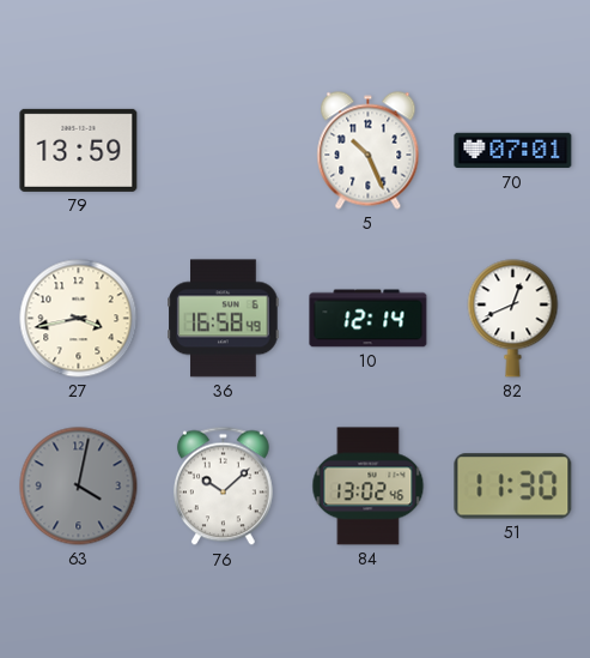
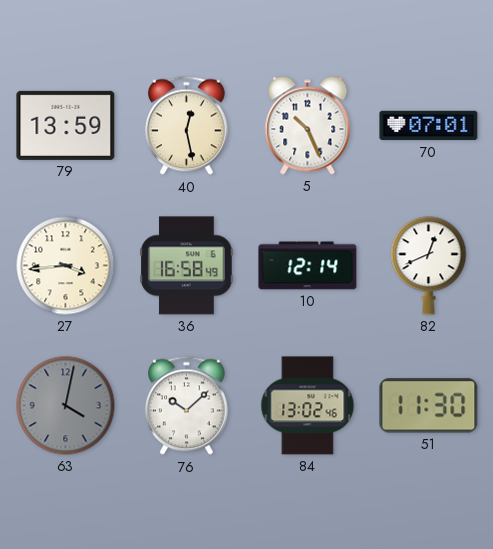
40: none -> 12:28 (186, 126)
27: 3:43 -> 3:44 (66, 266)
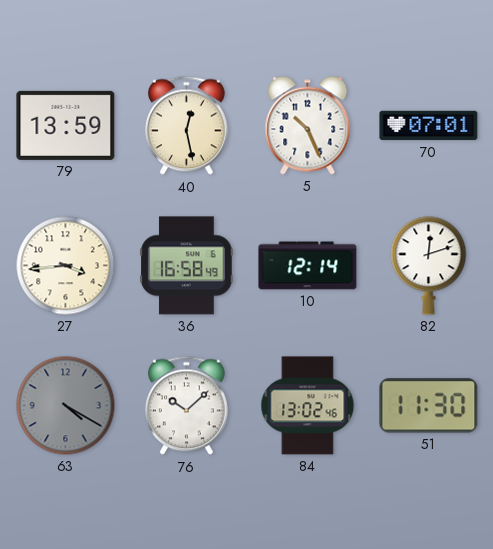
82: 12:41 -> 12:12 (429, 266)
63: 4:02 -> 4:20 (66, 406)
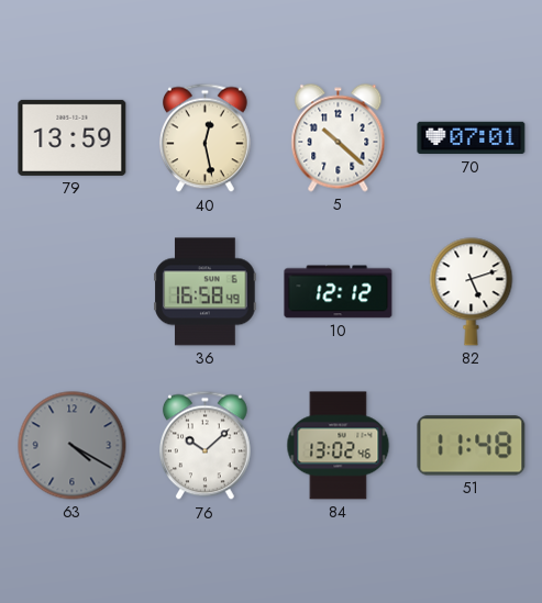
5: 10:26 -> 10:22 (339, 138)
27: 3:44 -> none (66, 266)
10: 12:14 -> 12:12 (339, 292)
82: 12:12 -> 5:12 (472, 292)
51: 11:30 -> 11:48 (472, 446)
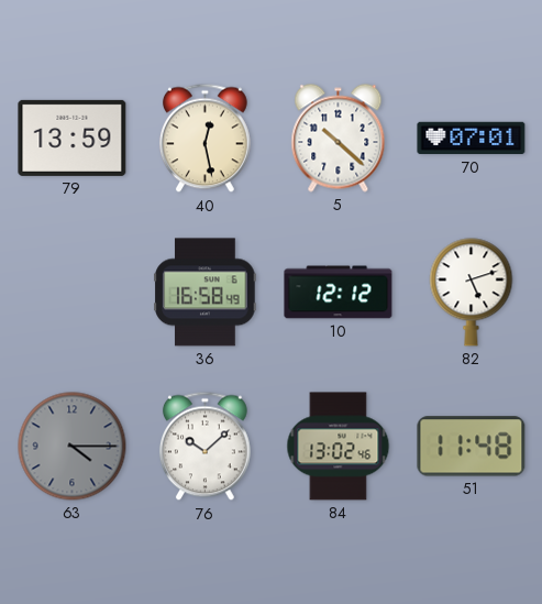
63: 4:20 -> 4:15 (73, 447)
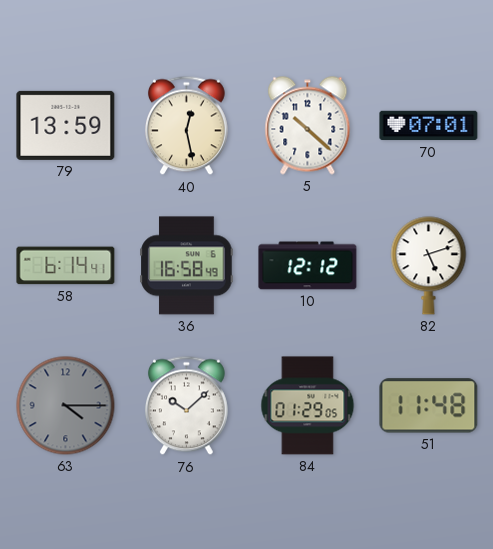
58: none -> 6:14 (66, 266)
84: 13:02 -> 01:29 (308, 406)
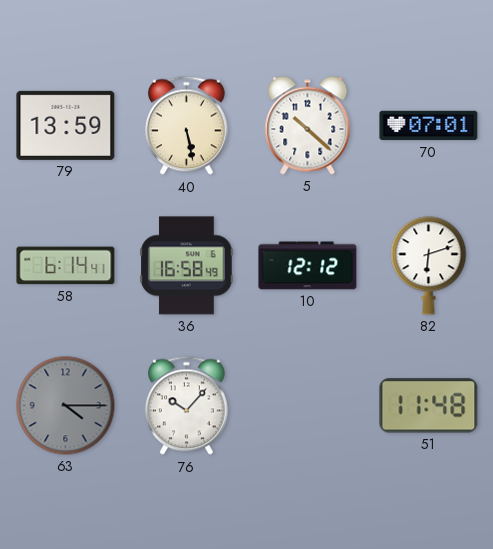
40: 12:28 -> 5:28 (186, 126)
82: 5:12 -> 6:12 (429, 266)
76: 10:08 -> 10:07 (186, 406)
84: 01:29 -> none (308, 406)
